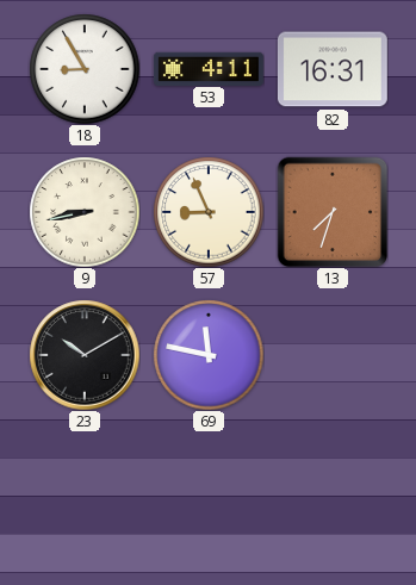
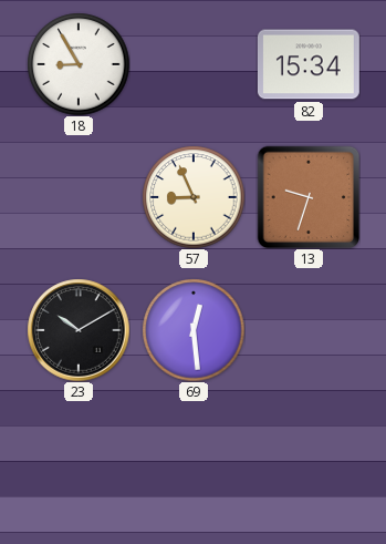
53: 4:11 -> none (209, 68)
82: 16:31 -> 15:34 (309, 64)
9: 8:43 -> none (85, 212)
13: 7:33 -> 9:33 (309, 197)
69: 11:47 -> 12:29 (194, 330)
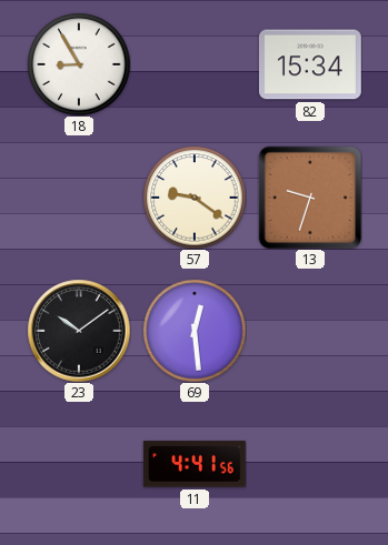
57: 8:56 -> 9:21 (195, 198)
23: 10:10 -> 10:09 (79, 331)
11: none -> 4:41 (195, 464)
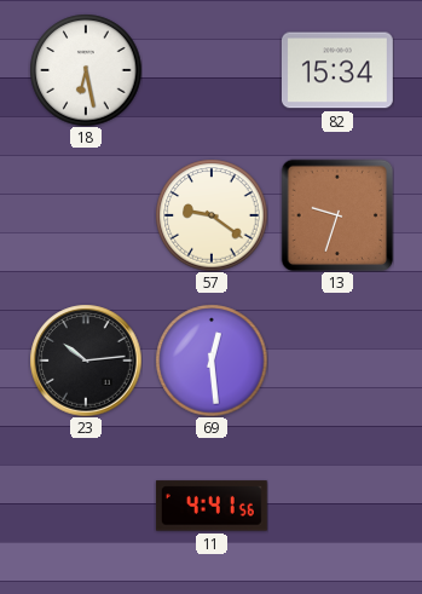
18: 8:55 -> 6:28 (86, 70)
23: 10:09 -> 10:14 (86, 361)
